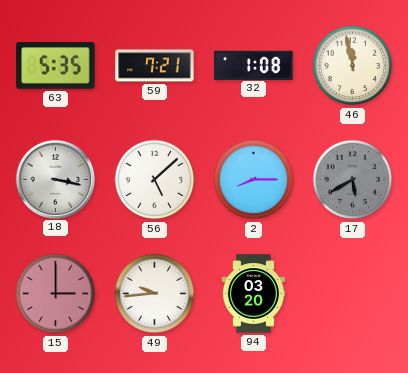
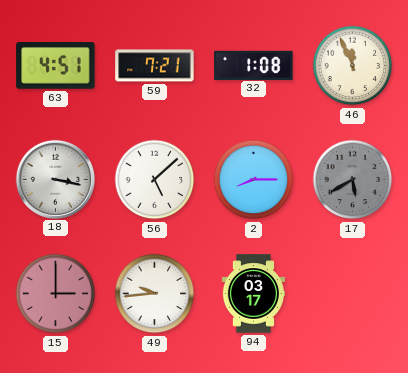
63: 5:35 -> 4:51 (56, 66)
46: 11:58 -> 11:56 (353, 66)
94: 03:20 -> 03:17 (253, 294)
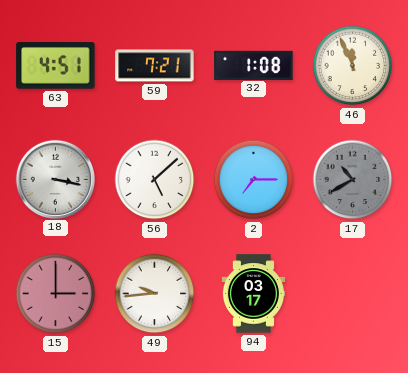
2: 8:15 -> 7:15 (254, 180)
17: 5:40 -> 10:40 (353, 180)
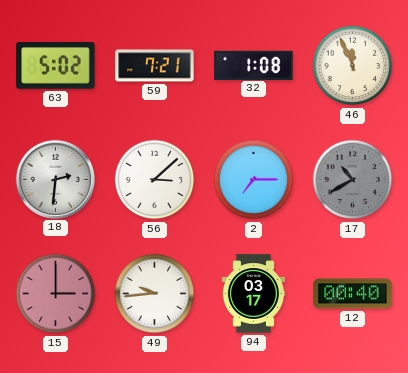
63: 4:51 -> 5:02 (56, 66)
18: 3:17 -> 2:31 (55, 179)
56: 5:08 -> 3:08 (155, 180)
12: none -> 00:40 (353, 294)
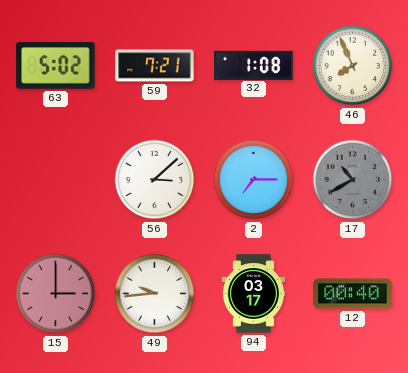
46: 11:56 -> 7:56 (353, 66)
18: 2:31 -> none (55, 179)
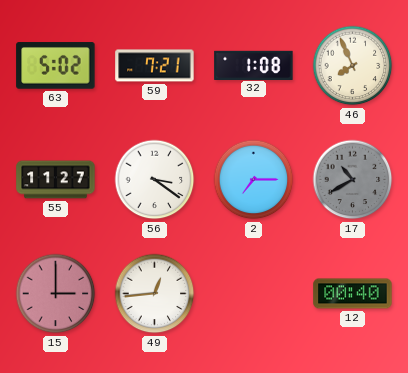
55: none -> 11:27 (56, 180)
56: 3:08 -> 3:21 (155, 180)
49: 9:44 -> 12:44 (155, 294)
94: 03:17 -> none (253, 294)
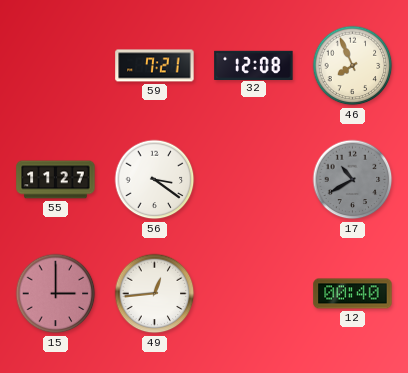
63: 5:02 -> none (56, 66)
32: 1:08 -> 12:08 (254, 65)
2: 7:15 -> none (254, 180)
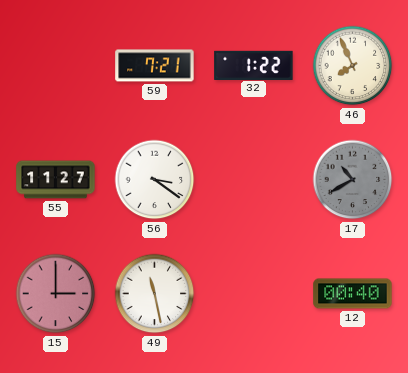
32: 12:08 -> 1:22 (254, 65)
49: 12:44 -> 11:28 (155, 294)
